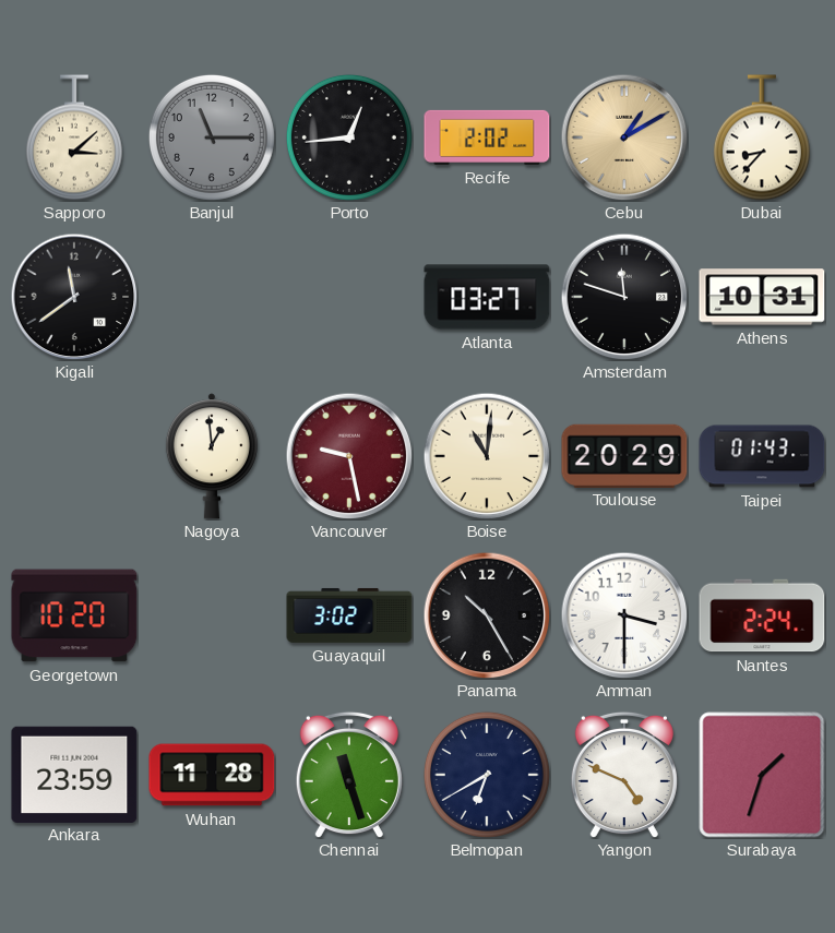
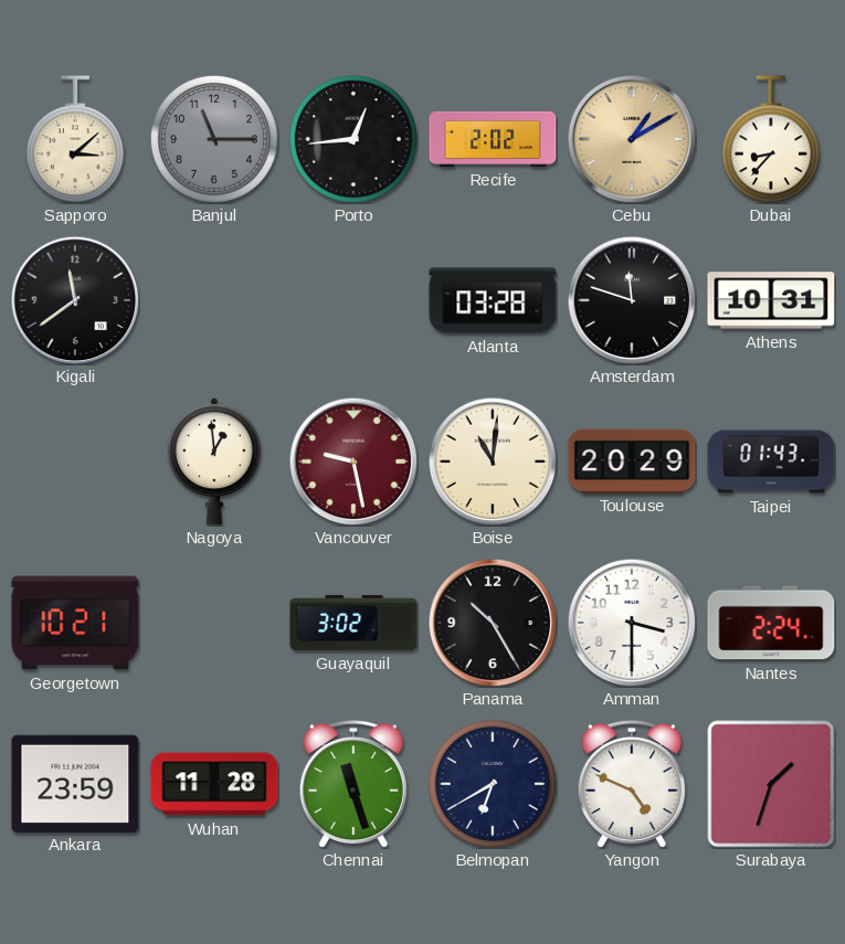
Atlanta: 03:27 -> 03:28 (493, 300)
Georgetown: 10:20 -> 10:21 (75, 623)
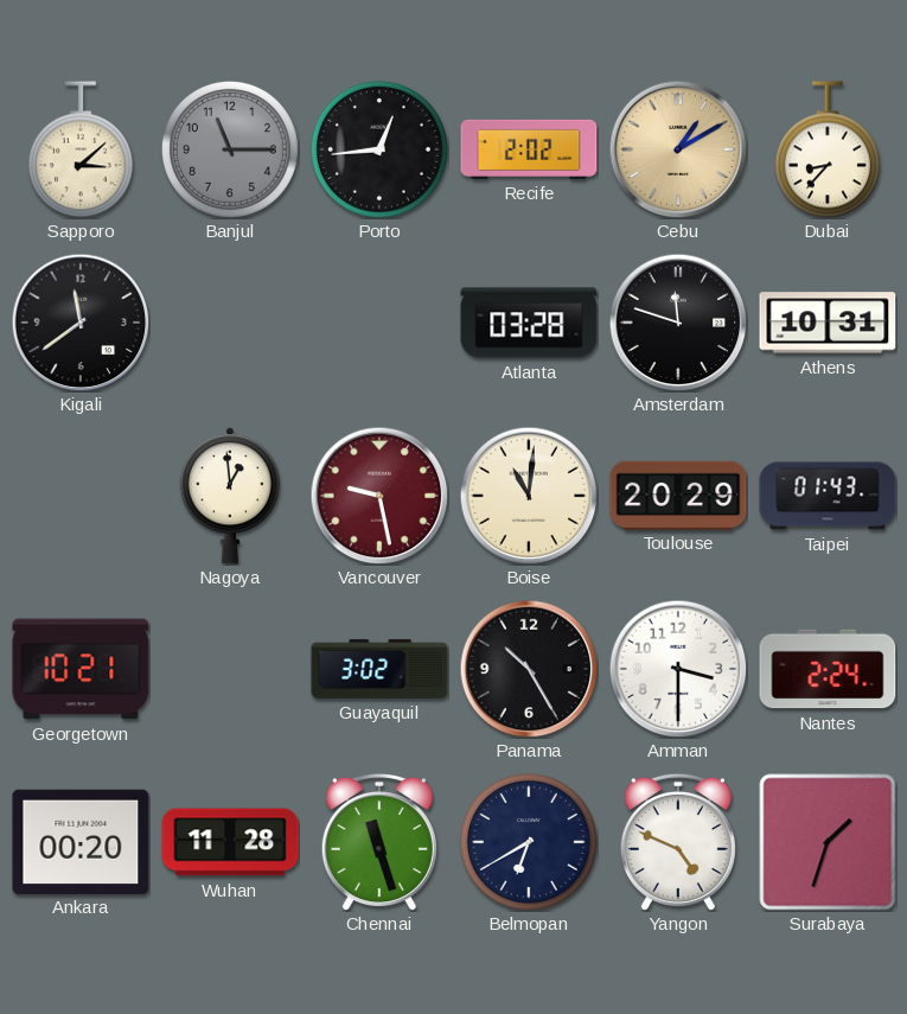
Ankara: 23:59 -> 00:20 (81, 841)
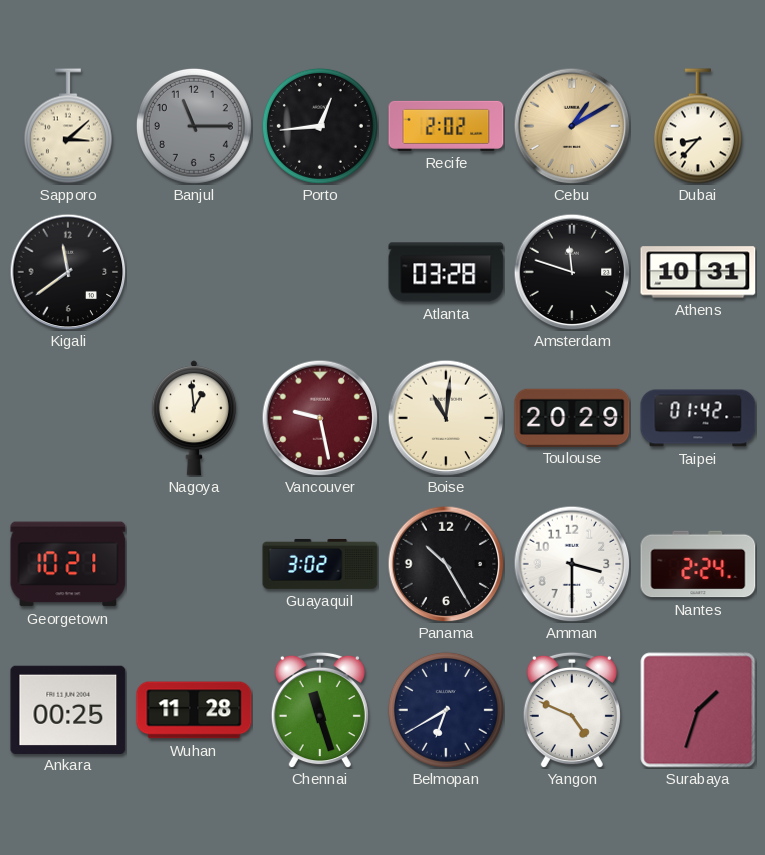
Taipei: 01:43 -> 01:42 (698, 418)
Ankara: 00:20 -> 00:25 (68, 709)
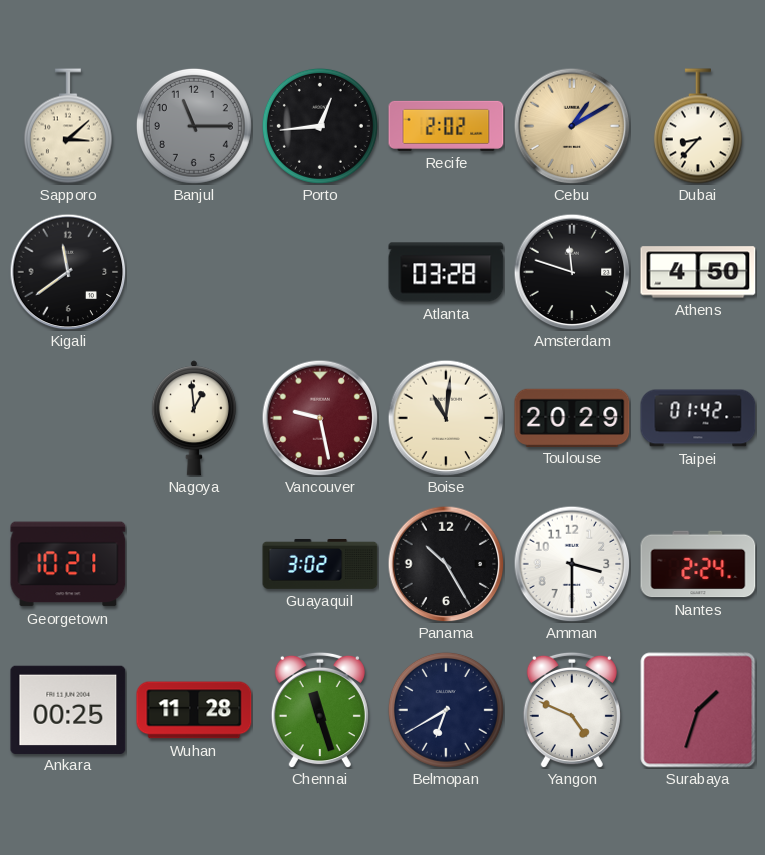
Athens: 10:31 -> 4:50 (698, 272)
